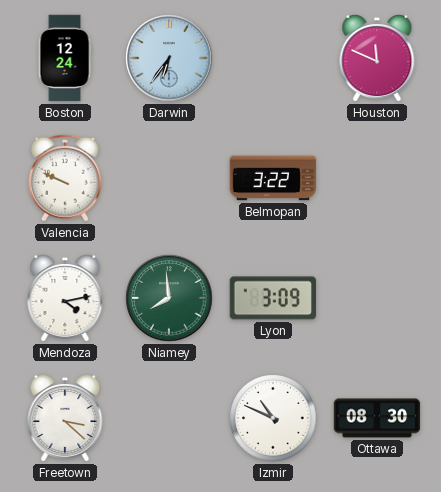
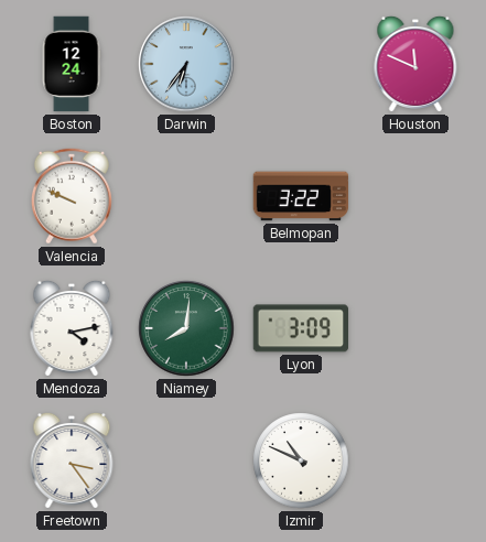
Niamey: 7:59 -> 8:01 (186, 328)
Freetown: 3:22 -> 3:24 (72, 460)
Ottawa: 08:30 -> none (377, 418)
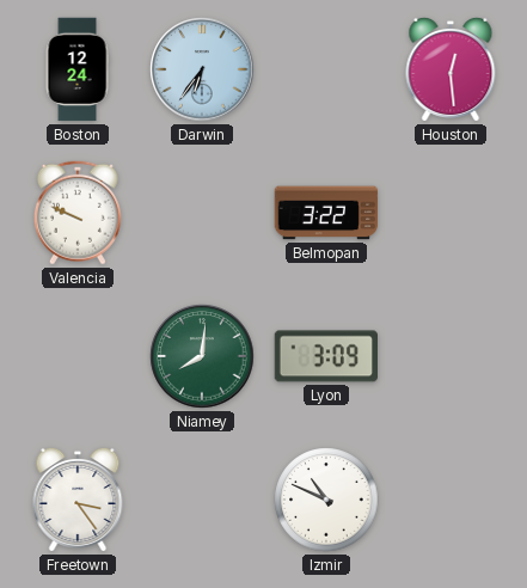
Houston: 11:49 -> 12:29 (451, 69)
Mendoza: 4:13 -> none (72, 328)
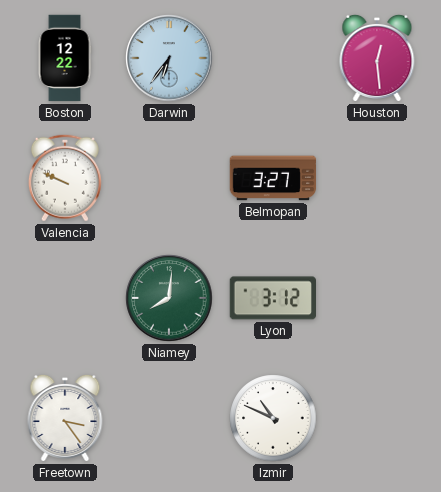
Boston: 12:24 -> 12:22 (65, 58)
Belmopan: 3:22 -> 3:27 (273, 178)
Lyon: 3:09 -> 3:12 (272, 298)
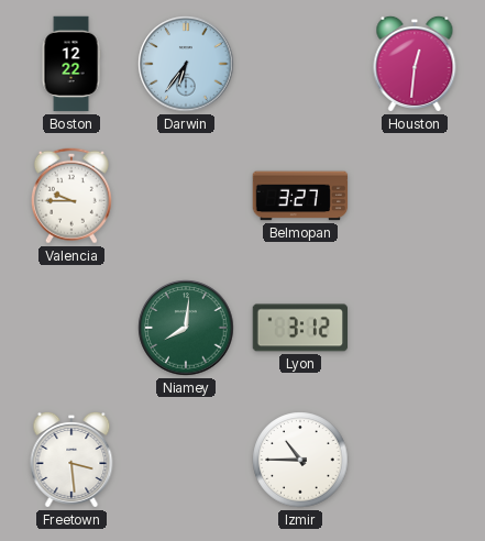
Houston: 12:29 -> 12:31 (415, 64)
Valencia: 9:49 -> 9:45 (71, 196)
Freetown: 3:24 -> 3:29 (71, 460)
Izmir: 10:49 -> 10:45 (300, 460)
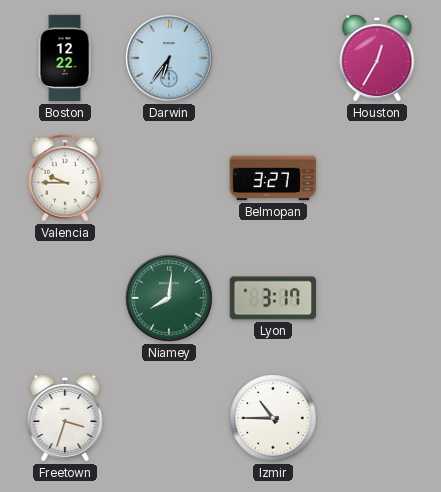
Houston: 12:31 -> 12:35 (377, 58)
Lyon: 3:12 -> 3:17 (272, 298)
Freetown: 3:29 -> 3:33 (65, 418)
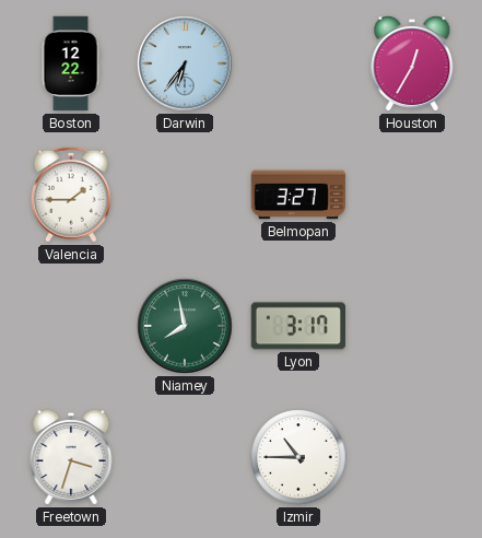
Valencia: 9:45 -> 1:45 (71, 195)
Niamey: 8:01 -> 7:58 (185, 326)
